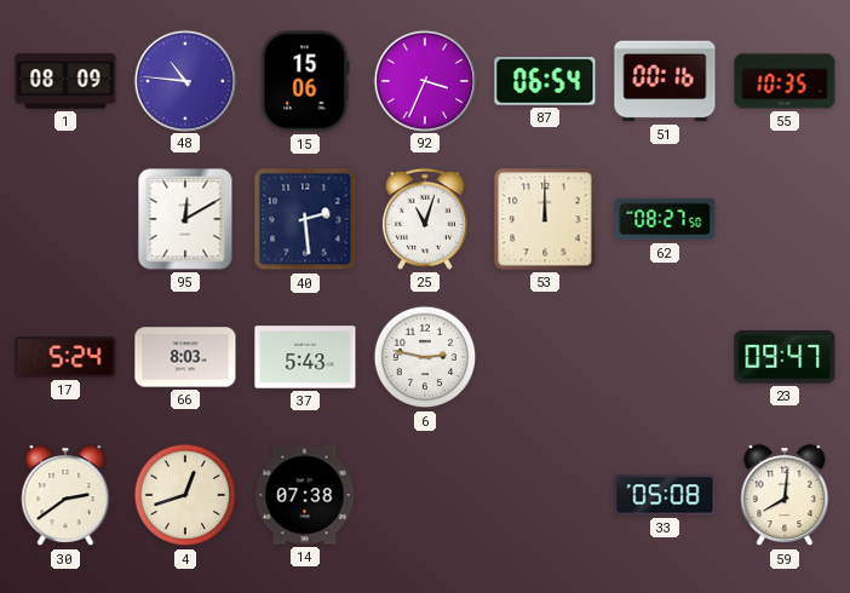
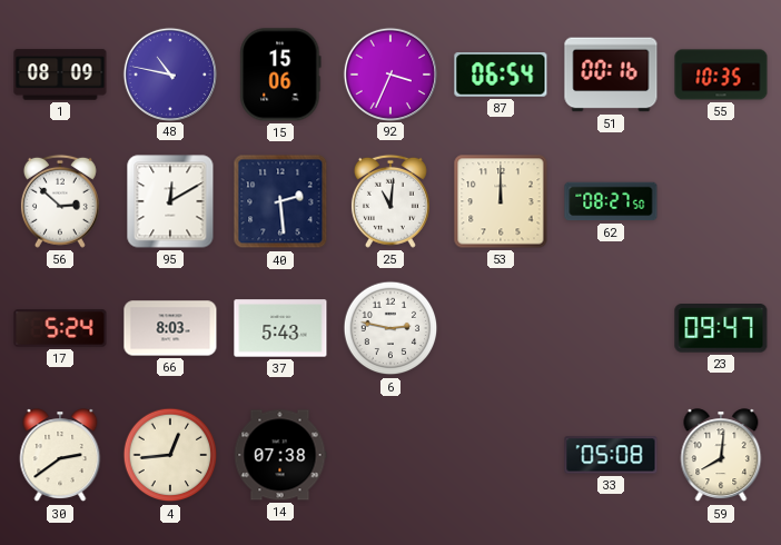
48: 10:46 -> 10:47 (169, 73)
56: none -> 2:52 (60, 201)
25: 11:03 -> 11:01 (390, 201)
4: 12:42 -> 12:44 (170, 455)
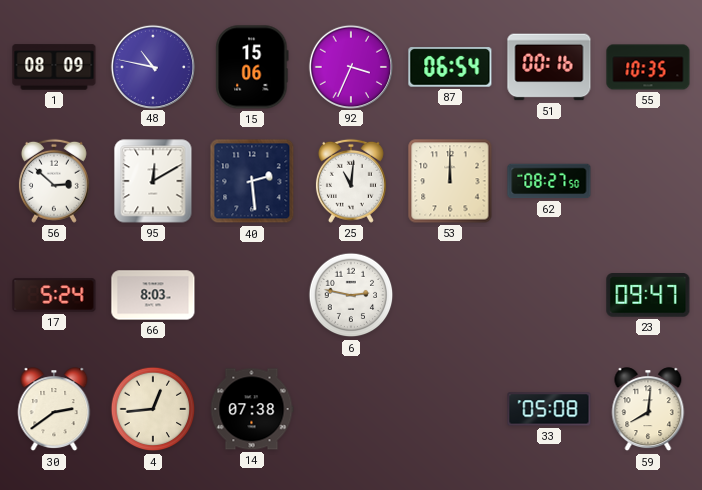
37: 5:43 -> none (280, 328)
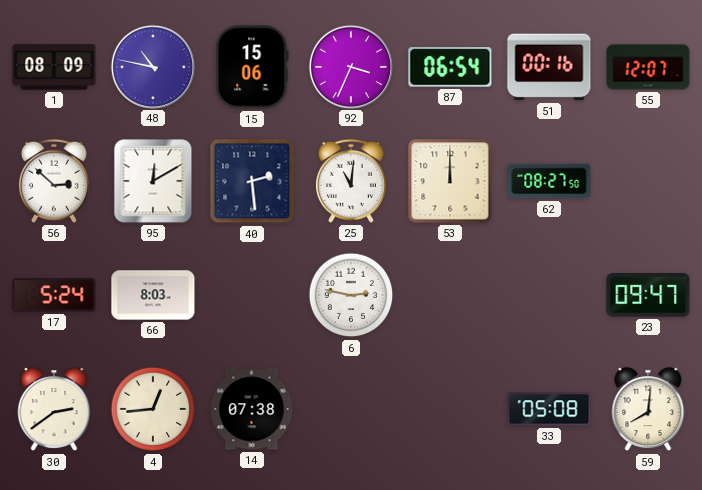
55: 10:35 -> 12:07 (648, 67)
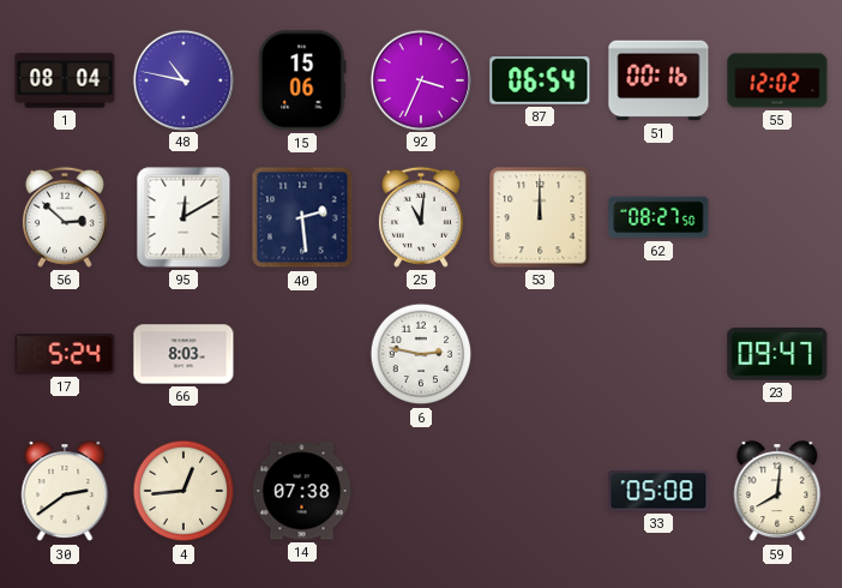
1: 08:09 -> 08:04 (65, 80)
55: 12:07 -> 12:02 (777, 80)
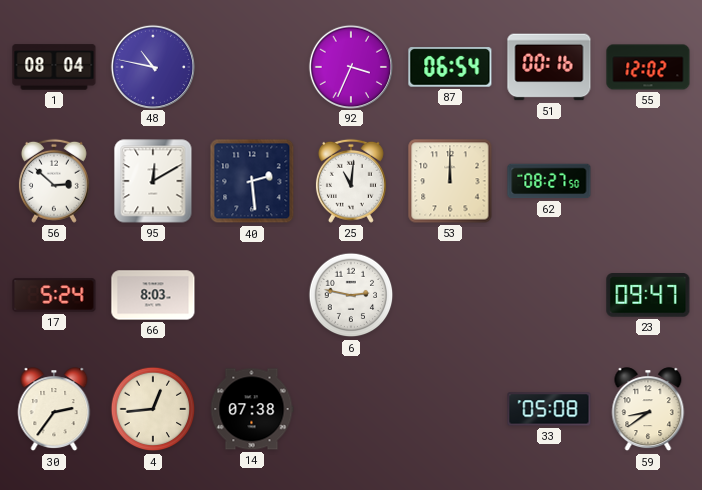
15: 15:06 -> none (302, 80)
30: 2:39 -> 2:36 (54, 410)
59: 8:01 -> 8:39 (648, 410)
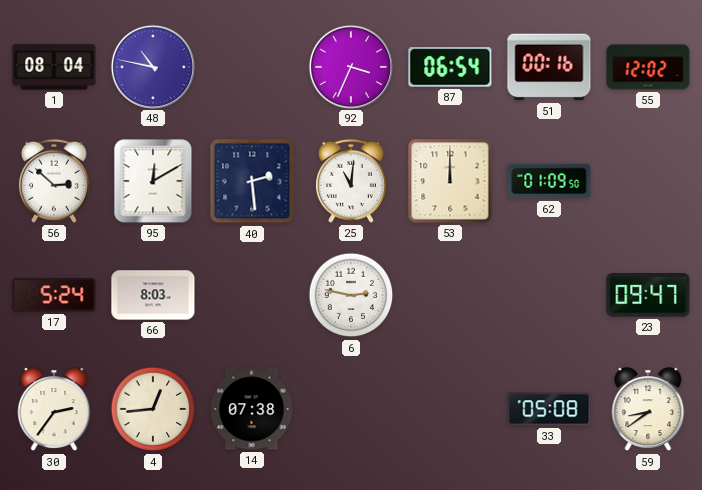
62: 08:27 -> 01:09 (549, 181)
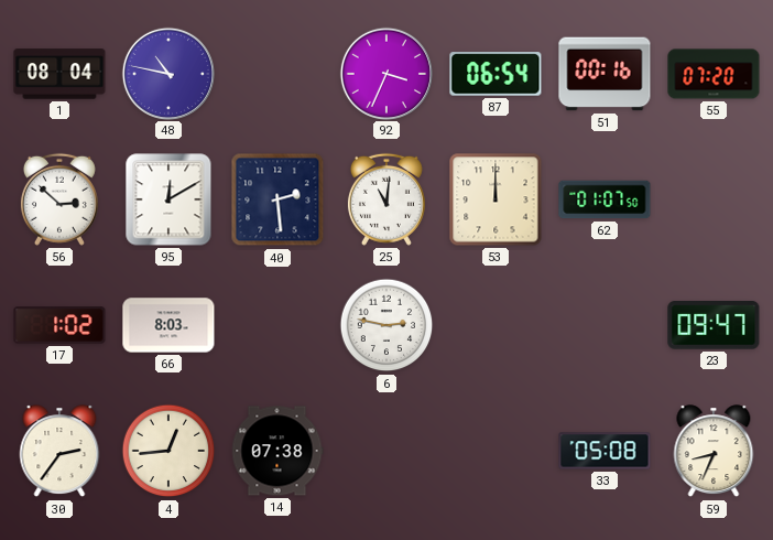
55: 12:02 -> 07:20 (714, 74)
62: 01:09 -> 01:07 (605, 199)
17: 5:24 -> 1:02 (59, 325)
59: 8:39 -> 8:34 (714, 452)
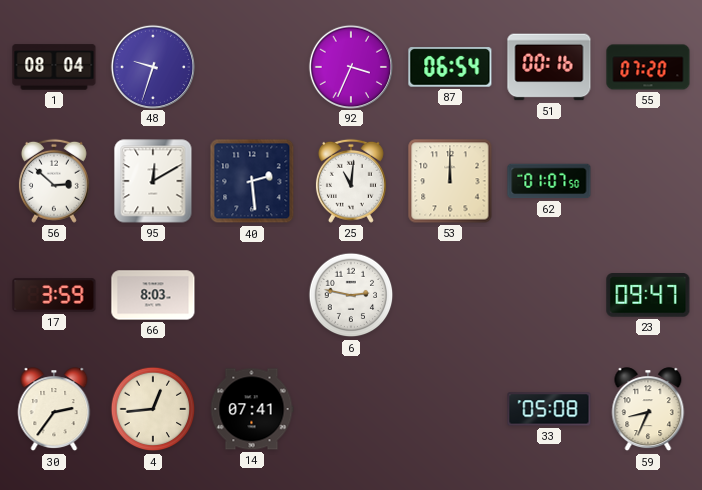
48: 10:47 -> 9:33 (152, 66)
17: 1:02 -> 3:59 (54, 295)
14: 07:38 -> 07:41 (252, 409)
